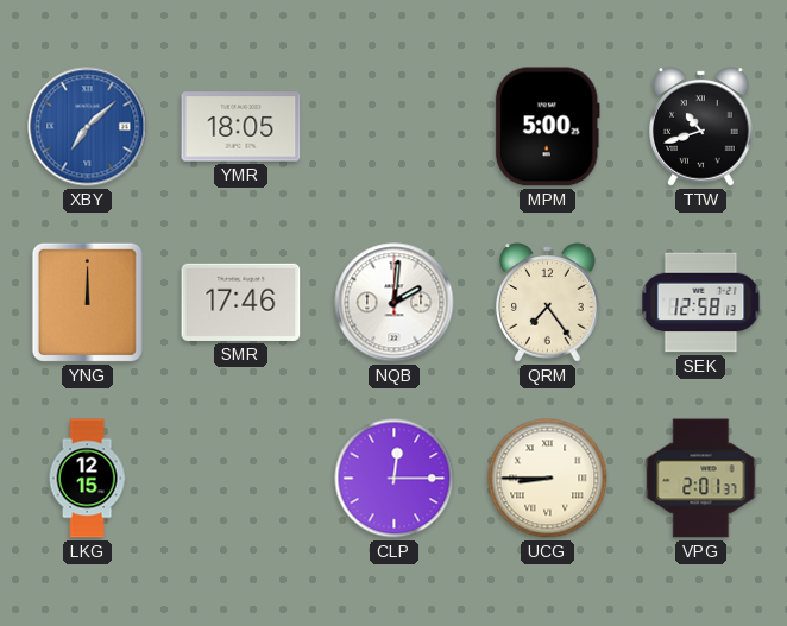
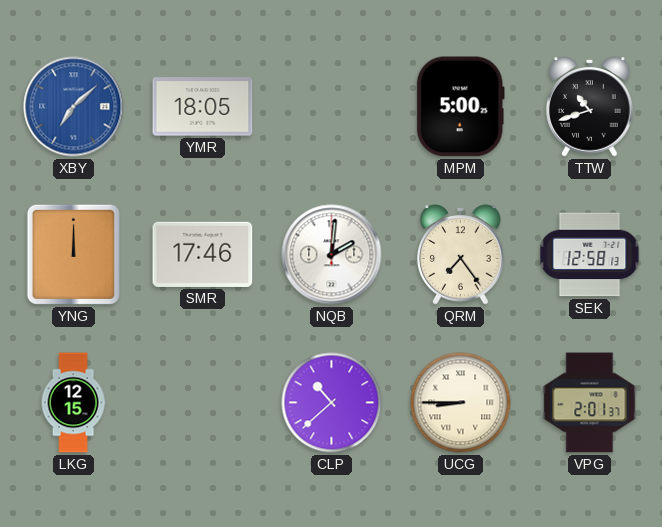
CLP: 12:15 -> 10:38 (332, 403)
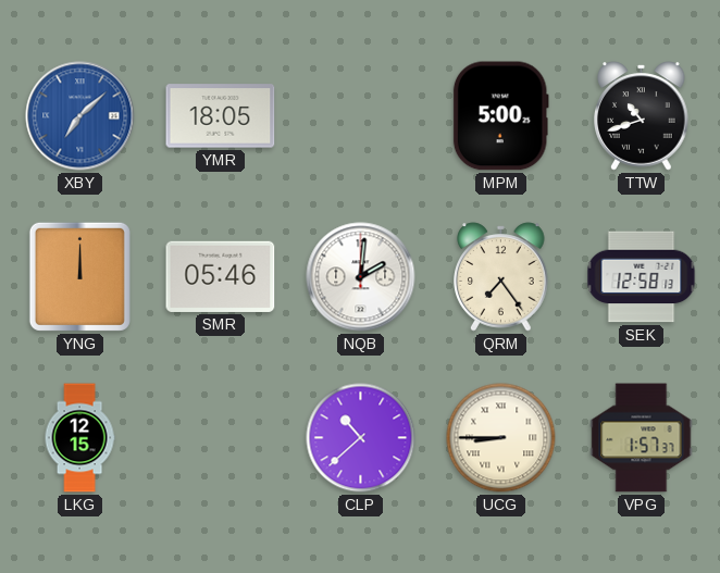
SMR: 17:46 -> 05:46 (221, 276)
VPG: 2:01 -> 1:57 (642, 438)
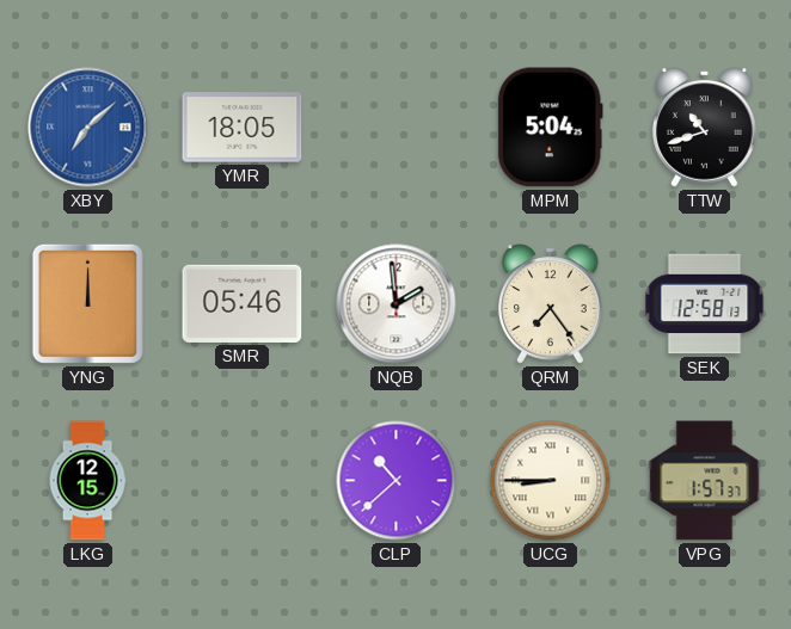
MPM: 5:00 -> 5:04 (550, 128)
NQB: 2:01 -> 1:59 (397, 304)
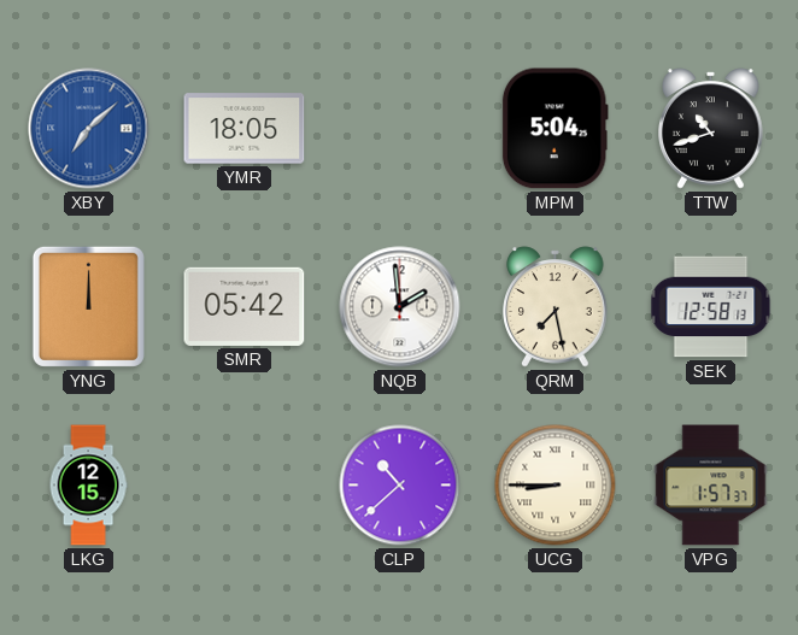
SMR: 05:46 -> 05:42 (245, 306)
QRM: 7:24 -> 7:28 (556, 307)
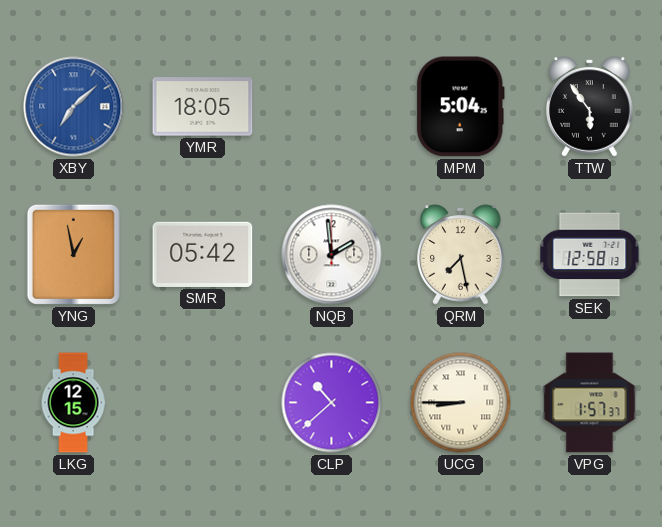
TTW: 10:42 -> 5:54 (590, 107)
YNG: 12:00 -> 12:58 (73, 254)
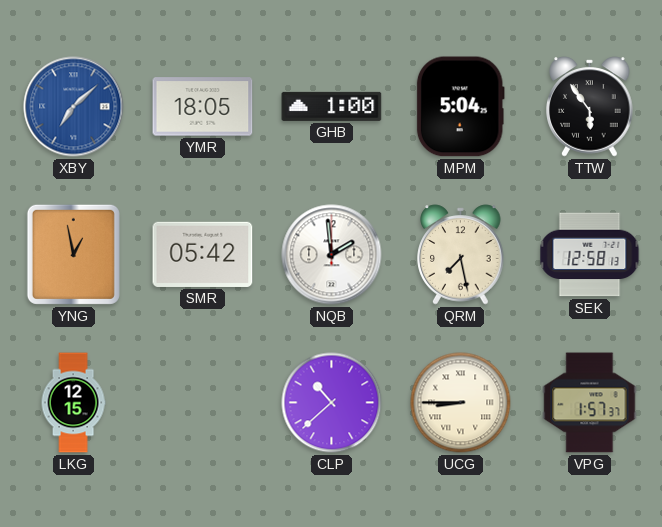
GHB: none -> 1:00 (332, 106)
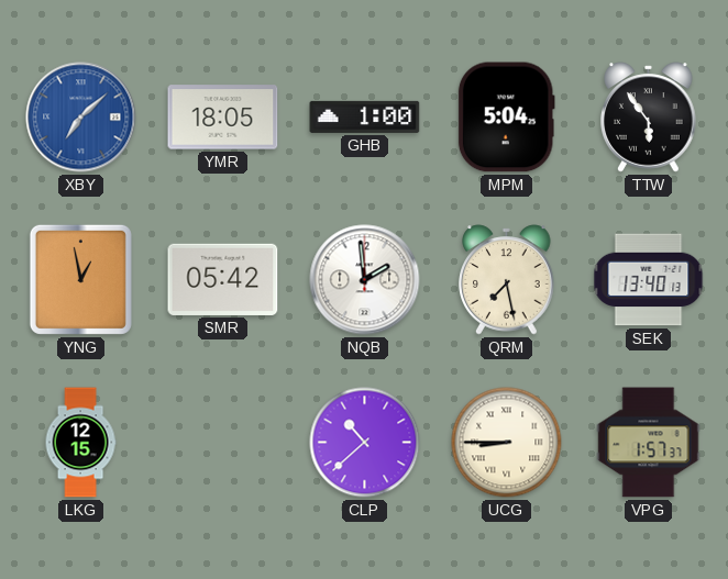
SEK: 12:58 -> 13:40 (649, 280)
